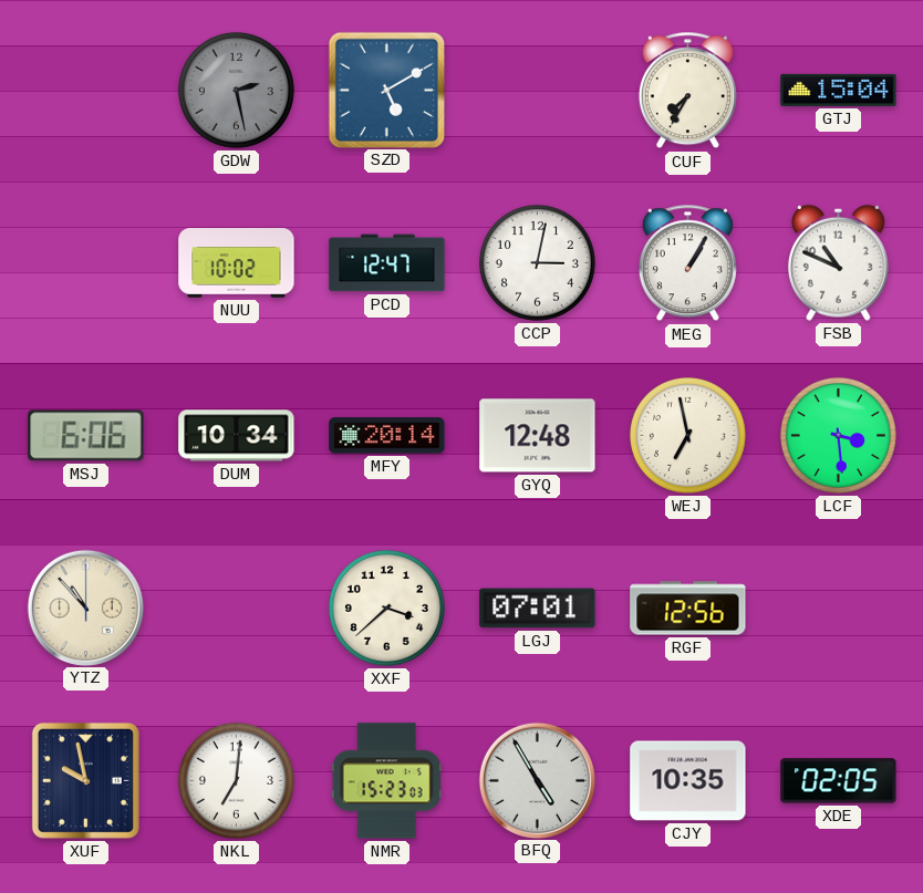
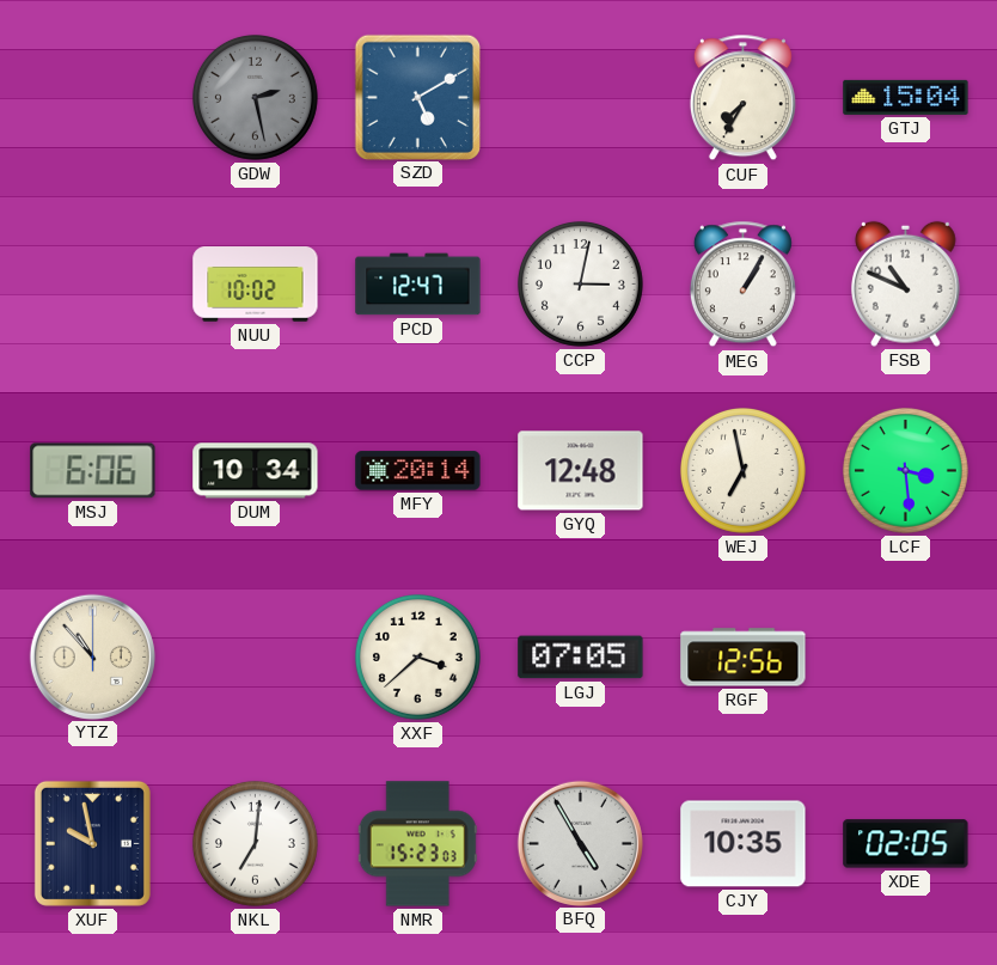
LGJ: 07:01 -> 07:05 (581, 658)
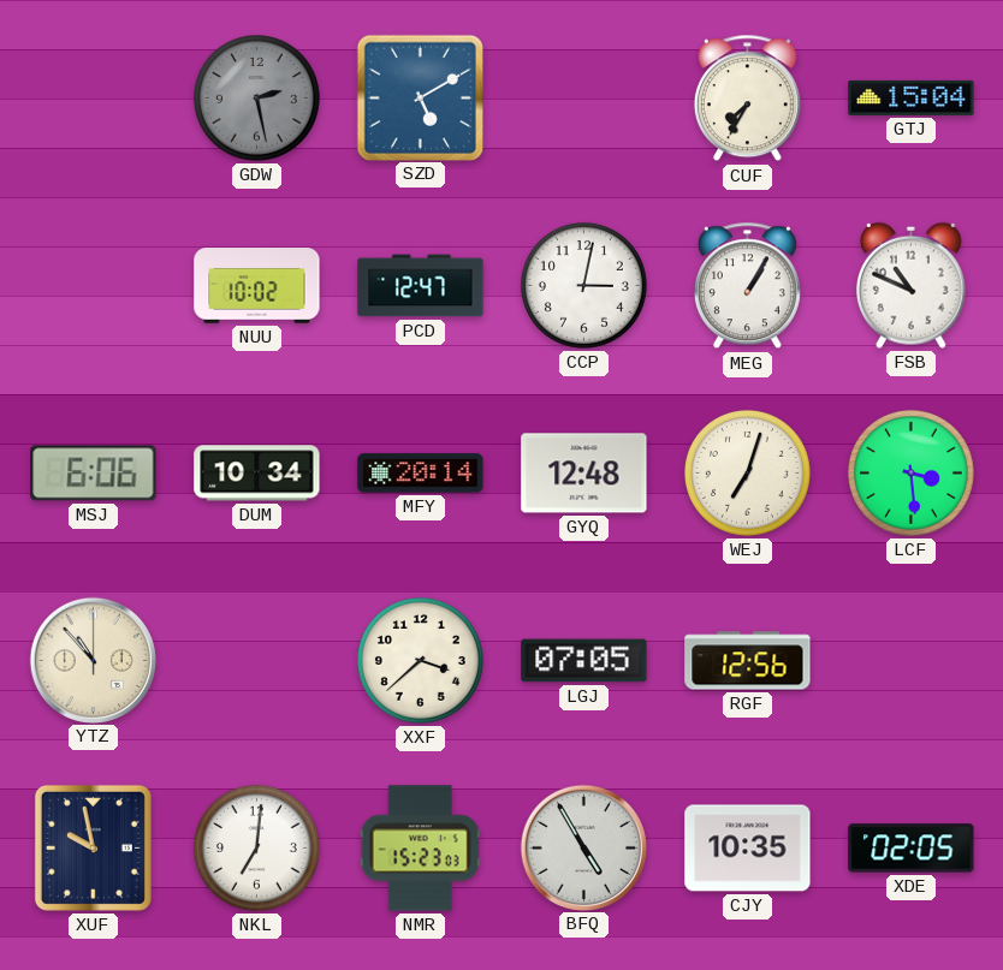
WEJ: 6:58 -> 7:03 (747, 472)
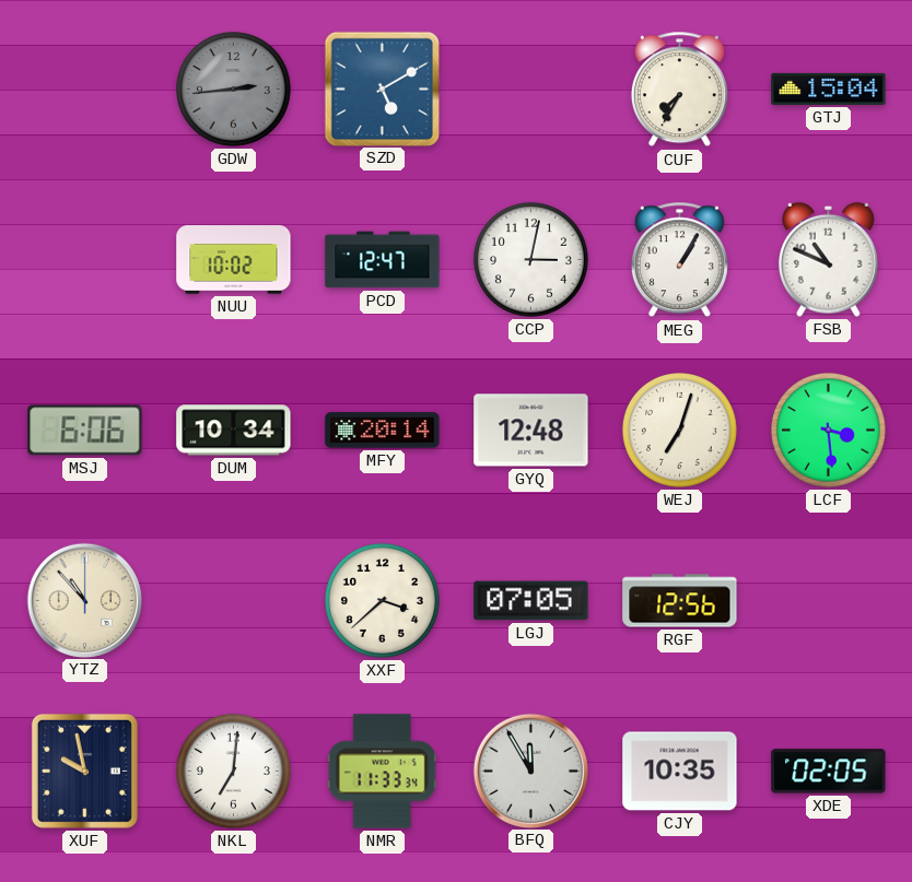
GDW: 2:28 -> 2:44 (233, 89)
NMR: 15:23 -> 11:33 (382, 772)
BFQ: 4:55 -> 11:55 (530, 771)
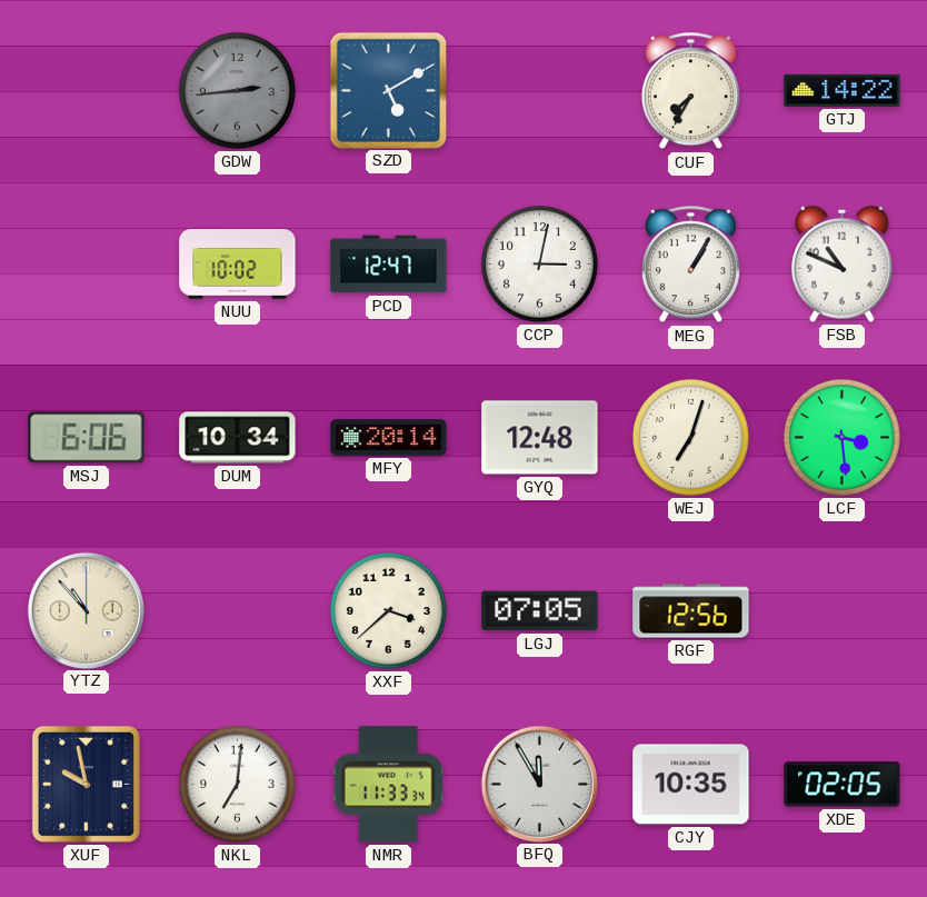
GTJ: 15:04 -> 14:22 (843, 90)
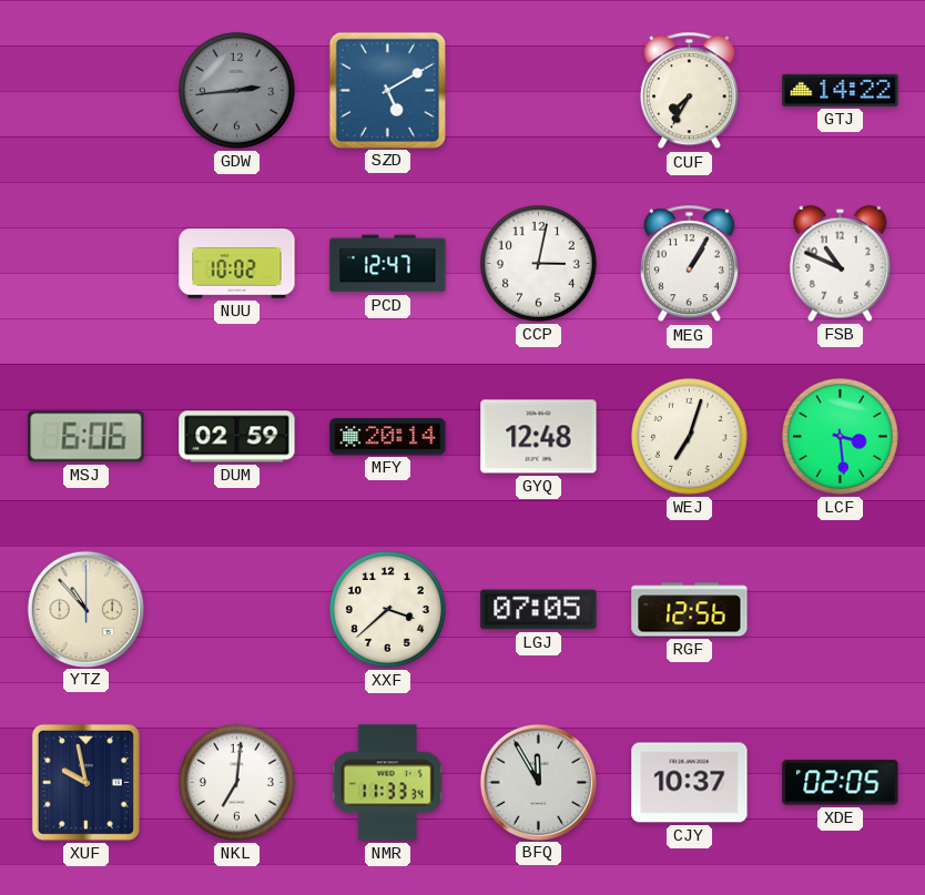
DUM: 10:34 -> 02:59 (237, 437)
CJY: 10:35 -> 10:37 (690, 783)
